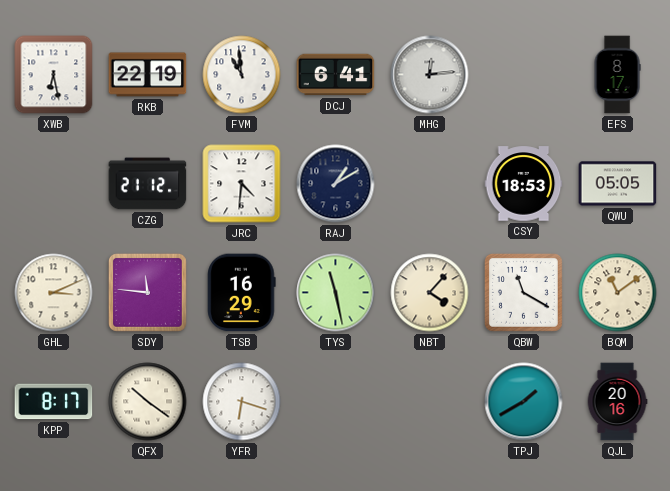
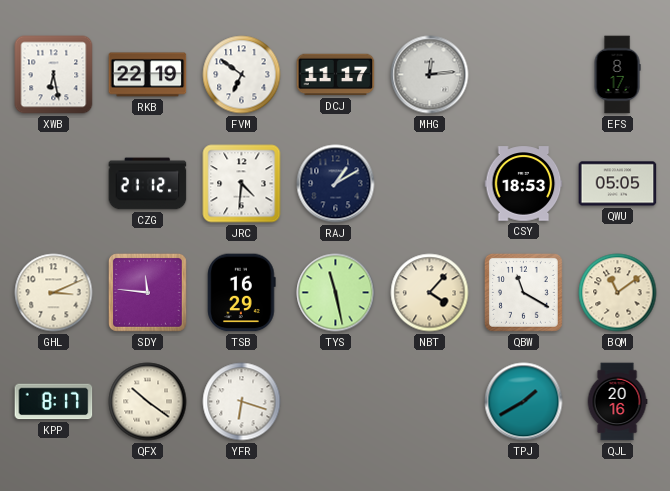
FVM: 10:59 -> 6:51 (242, 75)
DCJ: 6:41 -> 11:17 (336, 75)
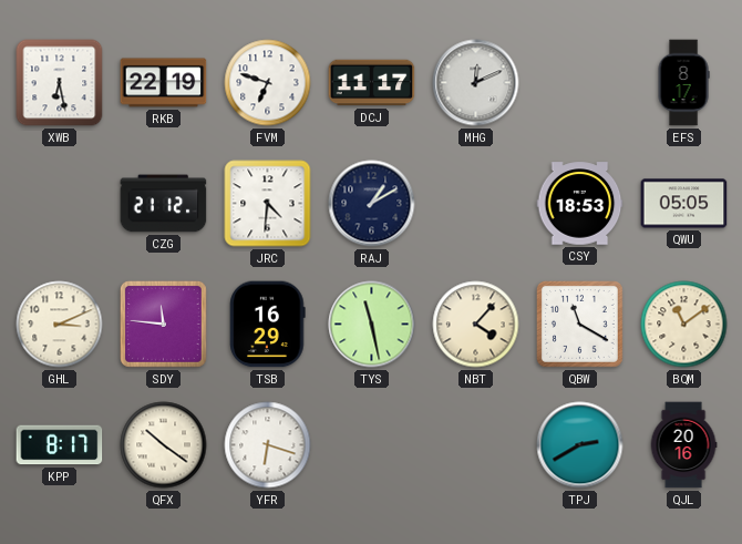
FVM: 6:51 -> 6:48 (268, 83)
MHG: 12:14 -> 12:11 (476, 83)
TPJ: 1:40 -> 2:40 (580, 445)
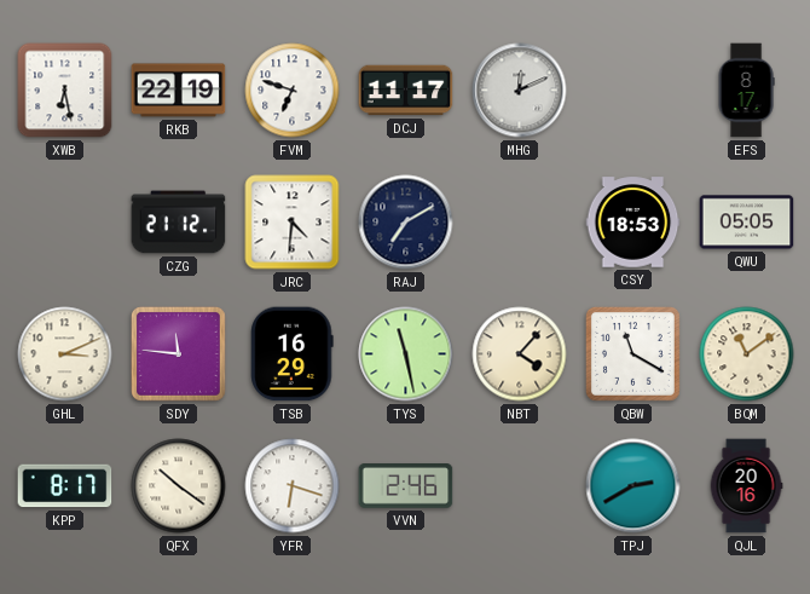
RAJ: 1:10 -> 7:10 (406, 223)
VVN: none -> 2:46 (406, 486)
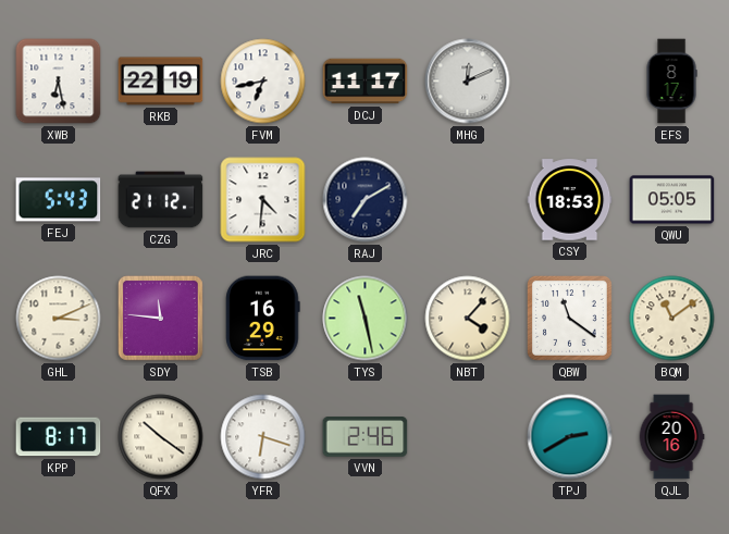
FVM: 6:48 -> 6:43 (263, 82)
FEJ: none -> 5:43 (59, 200)
QBW: 11:20 -> 11:21 (569, 318)
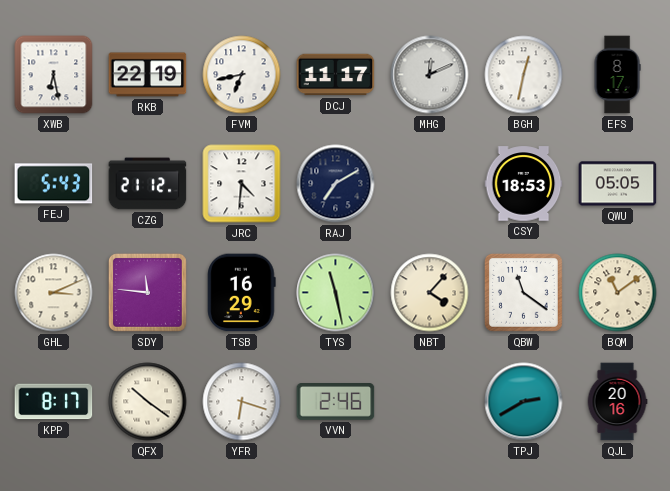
BGH: none -> 12:32 (524, 75)
